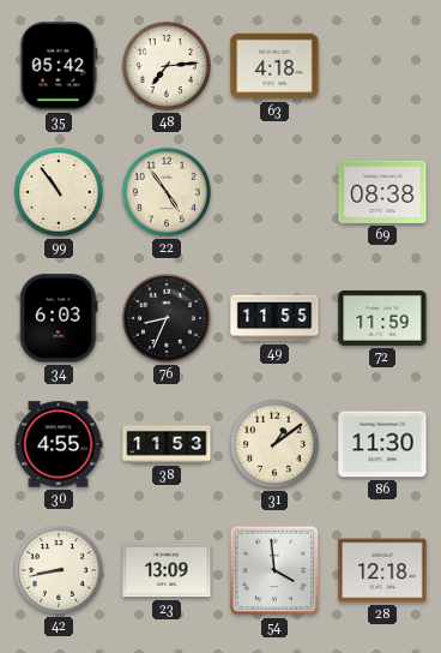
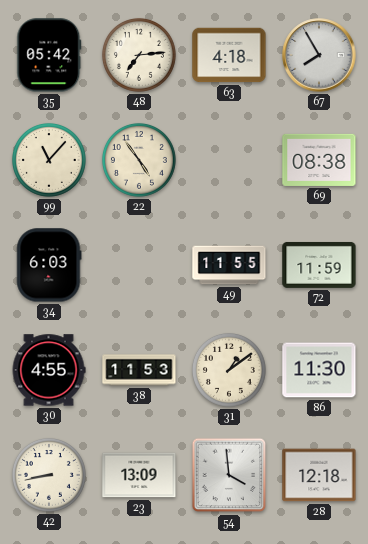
67: none -> 7:55 (319, 55)
99: 10:54 -> 11:07 (49, 160)
76: 8:34 -> none (167, 318)
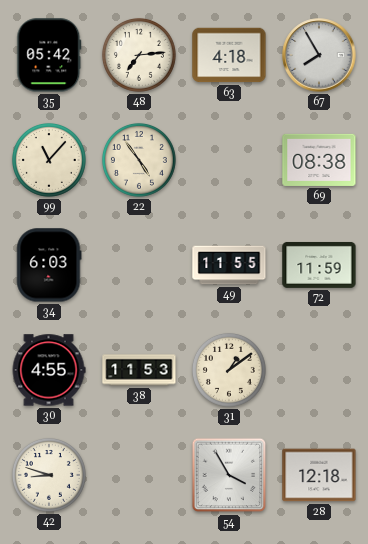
86: 11:30 -> none (319, 370)
42: 8:43 -> 8:48 (49, 475)
23: 13:09 -> none (139, 475)
54: 3:59 -> 3:55 (229, 475)
